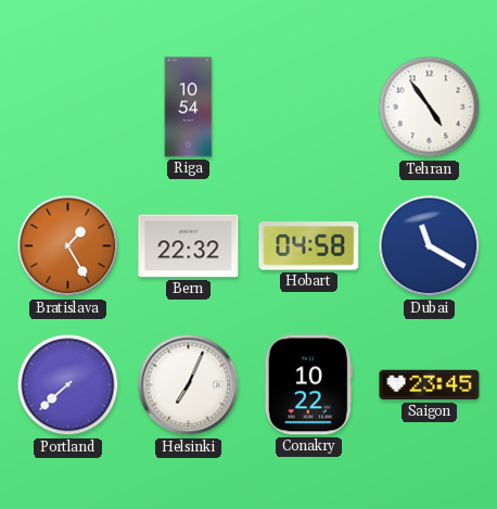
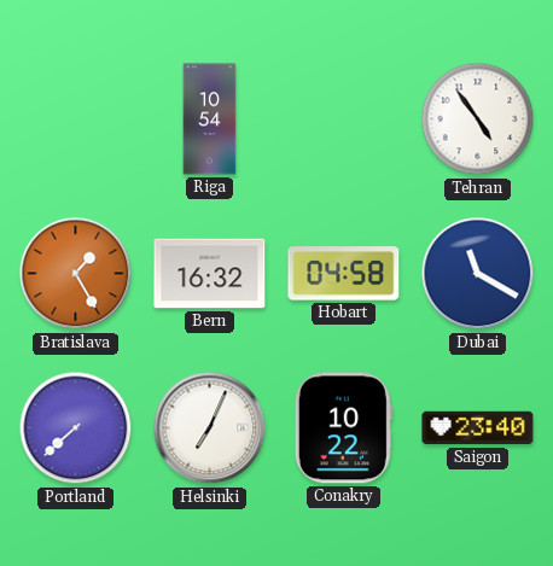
Bern: 22:32 -> 16:32 (210, 274)
Saigon: 23:45 -> 23:40 (478, 428)
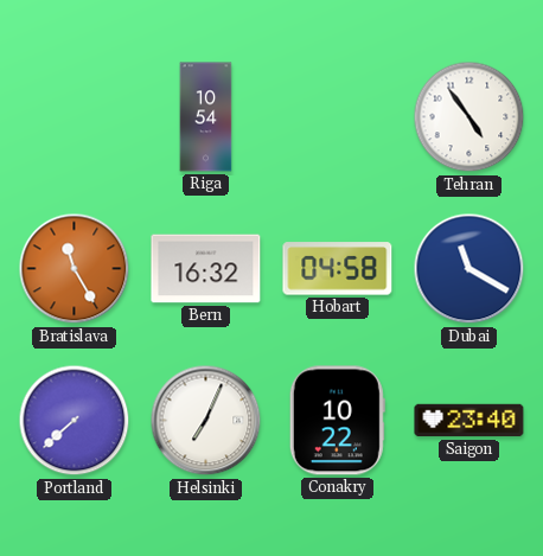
Bratislava: 1:25 -> 11:25 (75, 269)
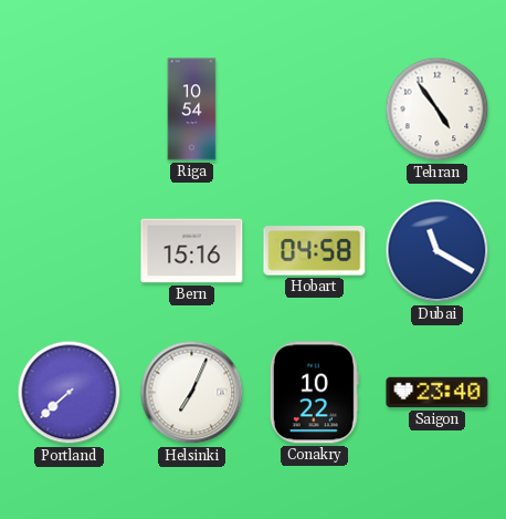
Bratislava: 11:25 -> none (75, 269)
Bern: 16:32 -> 15:16 (192, 251)
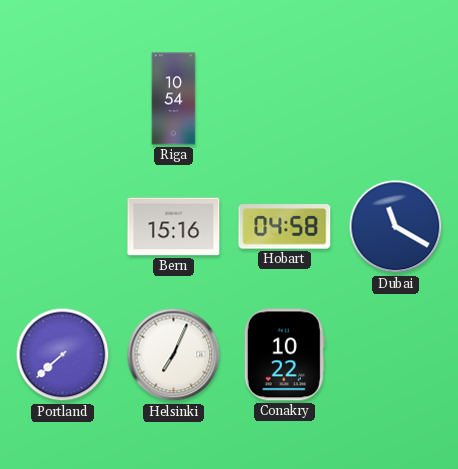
Tehran: 4:54 -> none (438, 110)
Saigon: 23:40 -> none (438, 393)
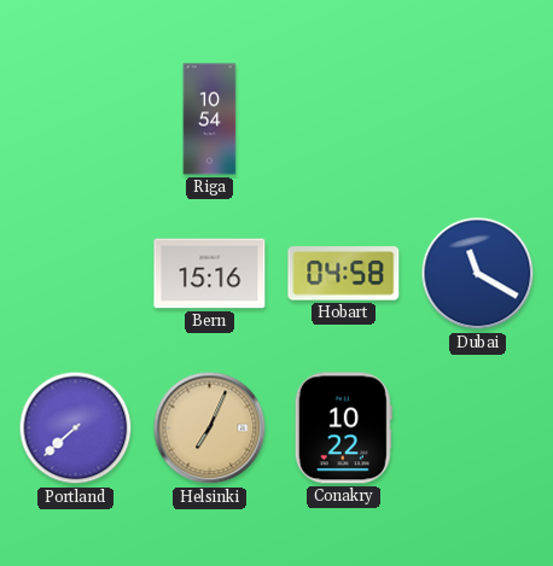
Helsinki dial: white -> champagne (210, 428)
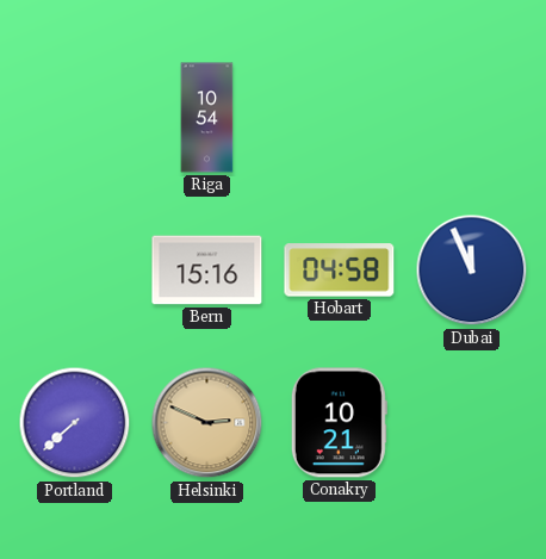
Dubai: 11:20 -> 11:56 (472, 271)
Helsinki: 7:04 -> 2:49 (207, 423)
Conakry: 10:22 -> 10:21 (339, 423)
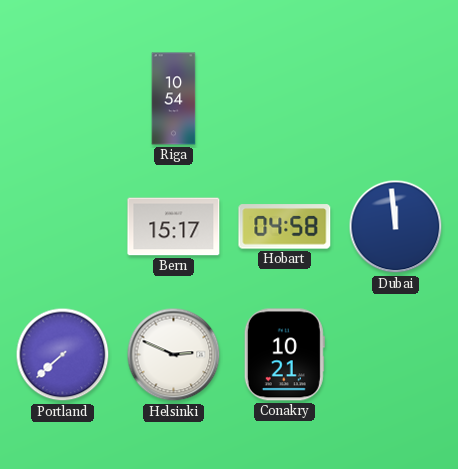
Bern: 15:16 -> 15:17 (174, 227)
Dubai: 11:56 -> 11:59 (396, 227)
Helsinki dial: champagne -> white (174, 355)
